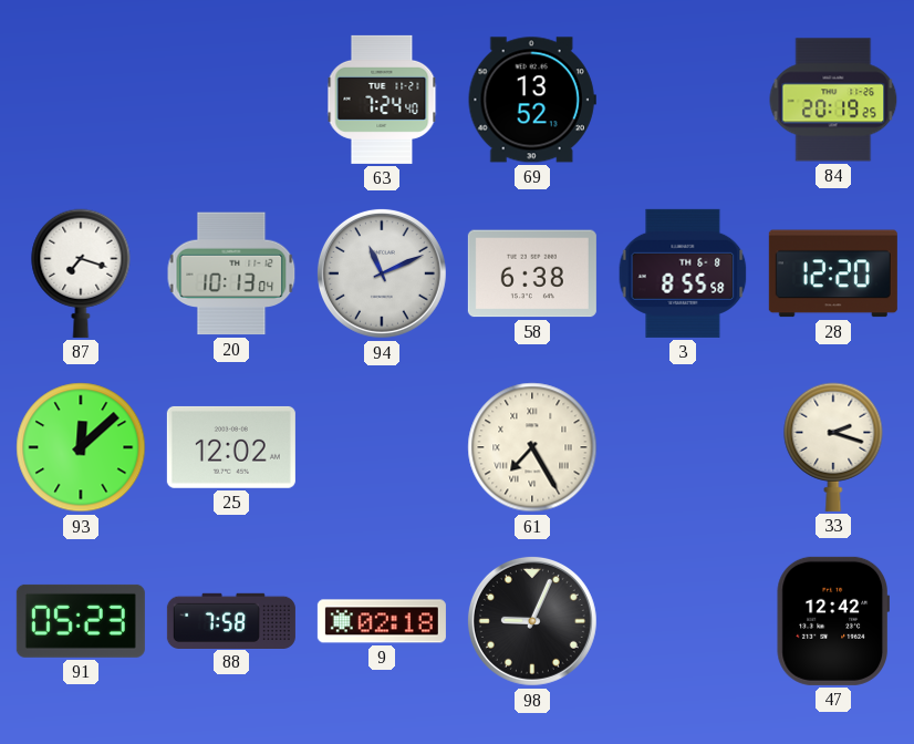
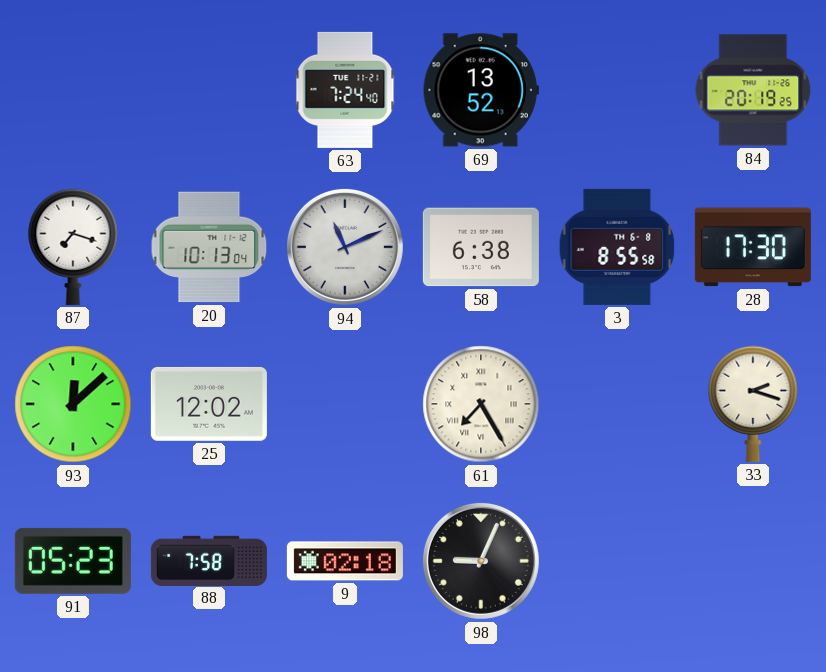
28: 12:20 -> 17:30 (753, 247)
47: 12:42 -> none (832, 621)
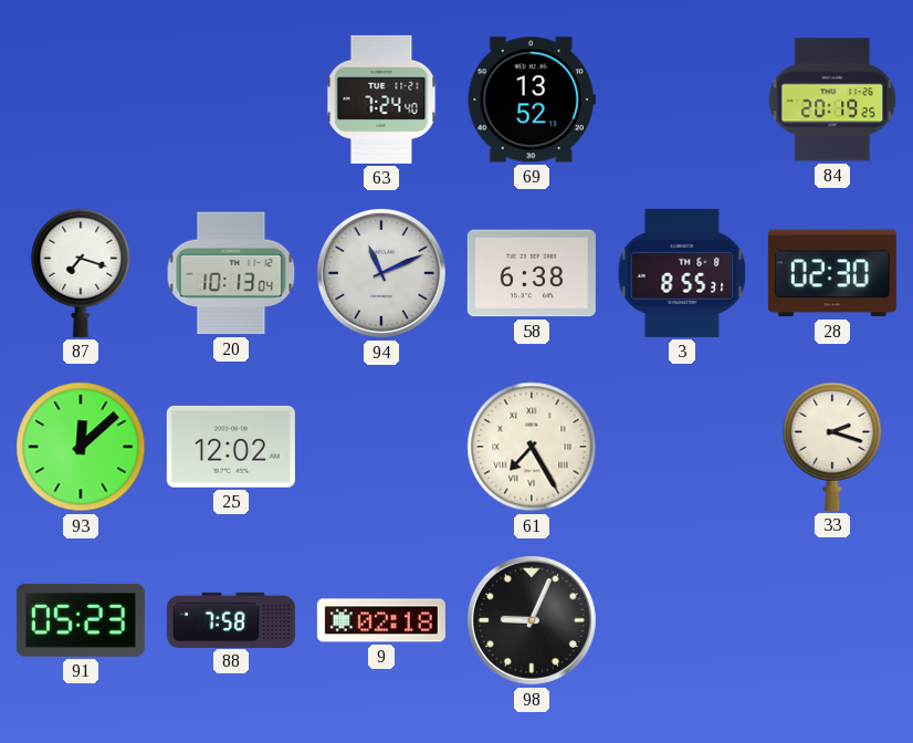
3: 8:55:58 -> 8:55:31 (682, 273)
28: 17:30 -> 02:30 (832, 273)
